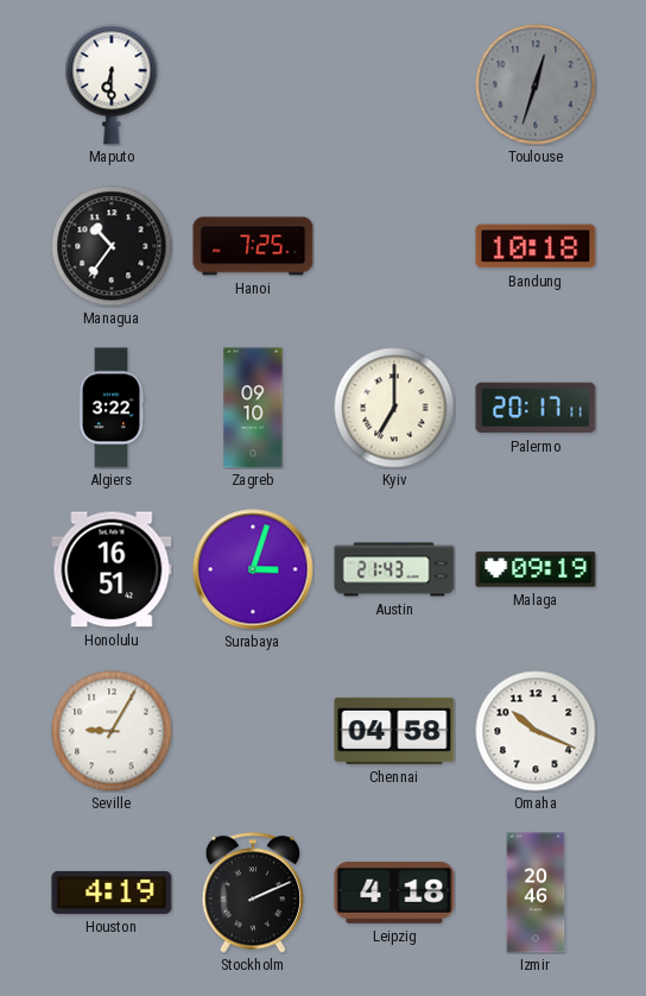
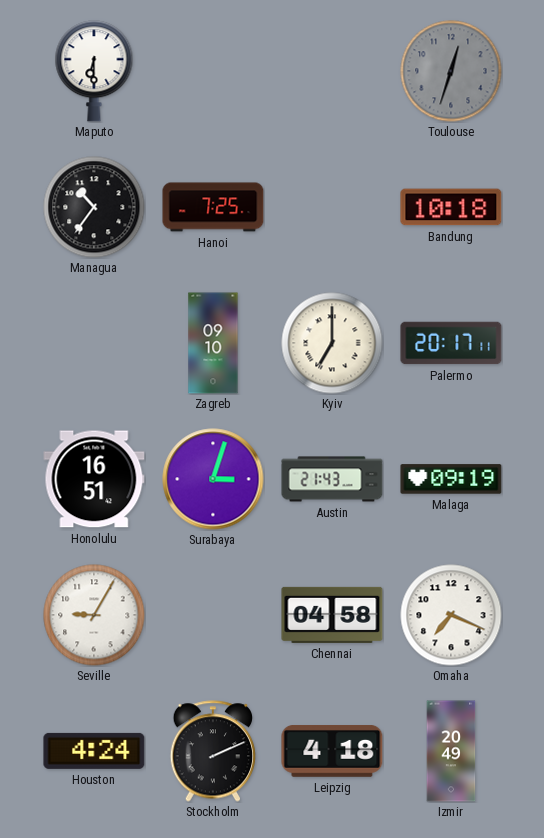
Algiers: 3:22 -> none (112, 408)
Omaha: 10:19 -> 7:19 (451, 615)
Houston: 4:19 -> 4:24 (94, 751)
Izmir: 20:46 -> 20:49 (451, 751)
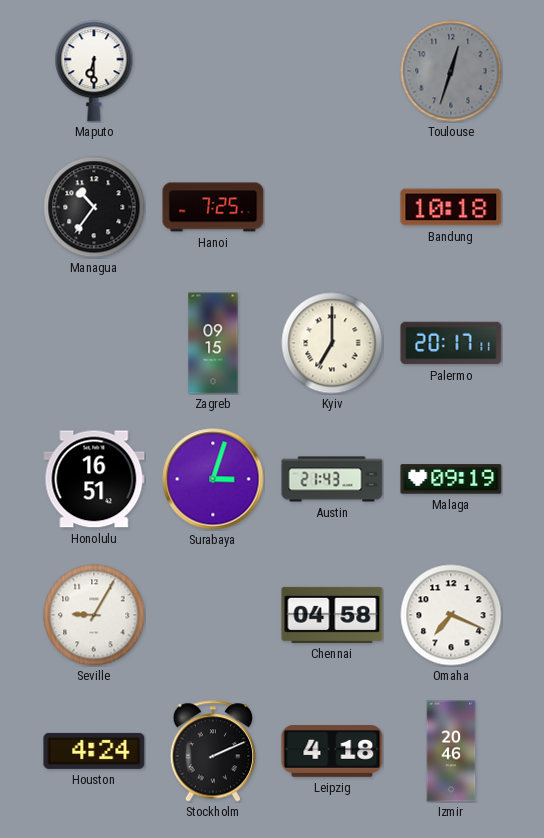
Zagreb: 09:10 -> 09:15 (213, 343)
Izmir: 20:49 -> 20:46 (451, 751)
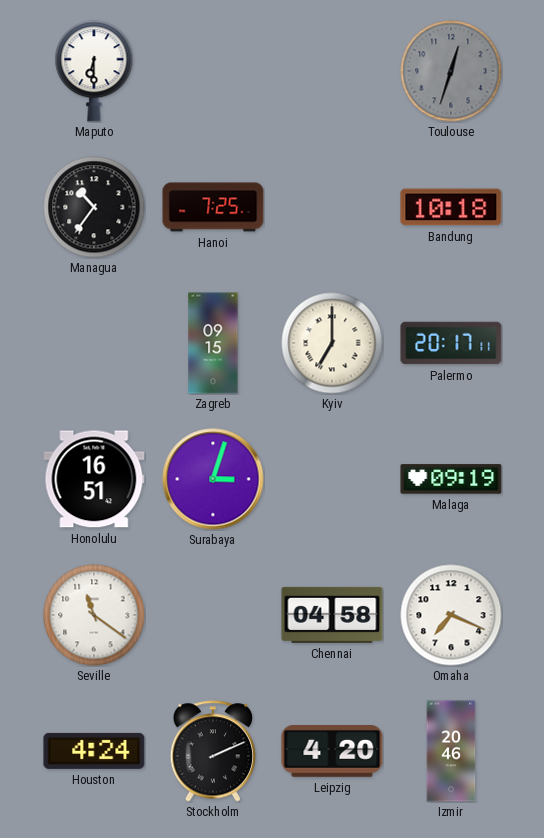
Austin: 21:43 -> none (332, 479)
Seville: 9:05 -> 11:21 (94, 615)
Leipzig: 4:18 -> 4:20 (332, 752)
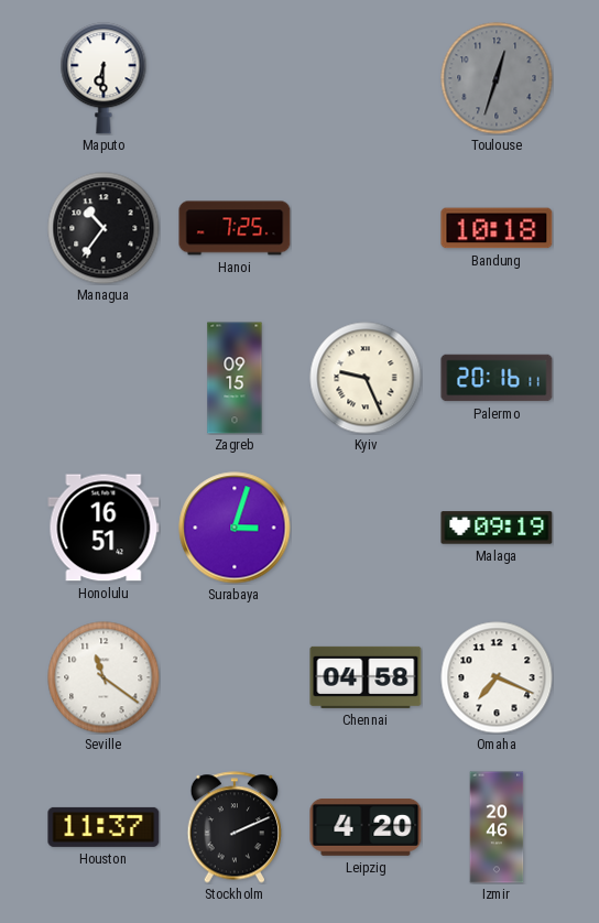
Kyiv: 7:00 -> 9:26 (366, 378)
Palermo: 20:17 -> 20:16 (497, 378)
Houston: 4:24 -> 11:37 (104, 827)
